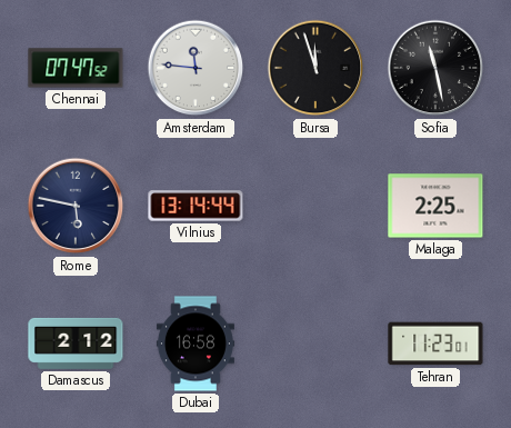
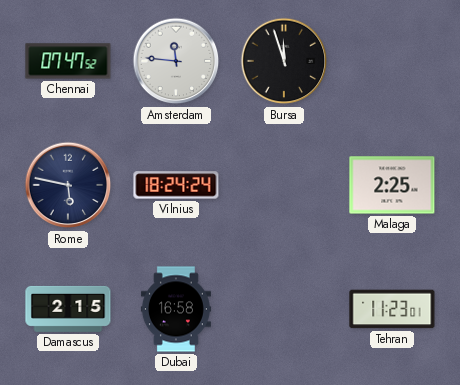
Sofia: 11:28 -> none (435, 68)
Vilnius: 13:14 -> 18:24 (176, 185)
Damascus: 2:12 -> 2:15 (68, 309)
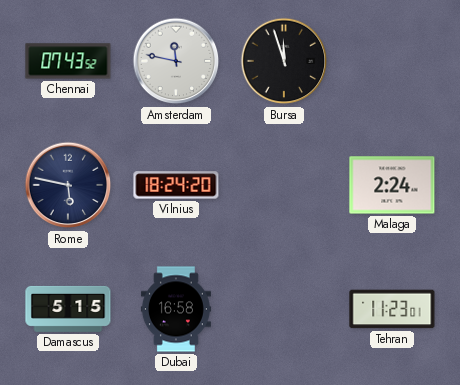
Chennai: 07:47 -> 07:43 (68, 61)
Amsterdam: 11:46 -> 11:47 (176, 61)
Vilnius: 18:24:24 -> 18:24:20 (176, 185)
Malaga: 2:25 -> 2:24 (392, 185)
Damascus: 2:15 -> 5:15 (68, 309)
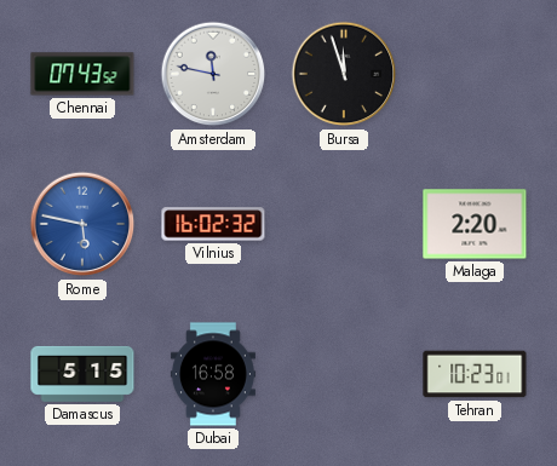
Rome dial: navy -> blue (82, 224)
Vilnius: 18:24 -> 16:02 (213, 224)
Malaga: 2:24 -> 2:20 (475, 224)
Tehran: 11:23 -> 10:23 (475, 374)
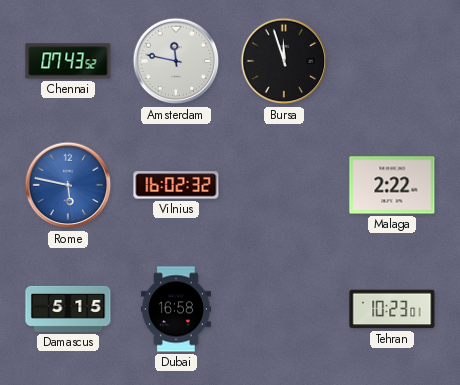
Malaga: 2:20 -> 2:22 (392, 185)
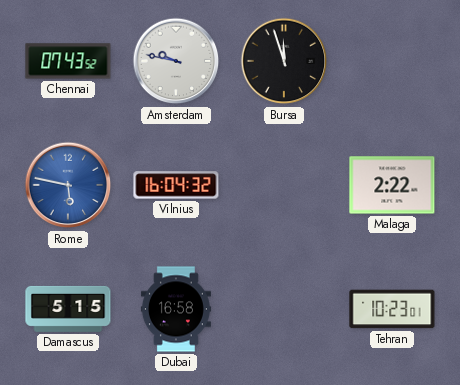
Amsterdam: 11:47 -> 9:47 (176, 61)
Vilnius: 16:02 -> 16:04 (176, 185)
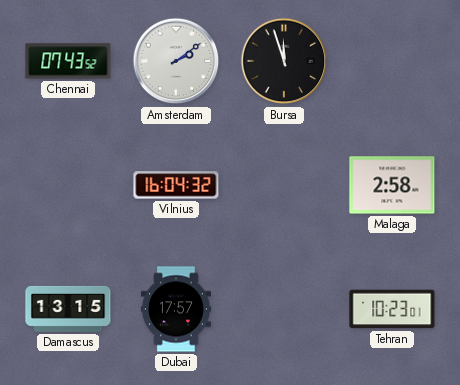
Amsterdam: 9:47 -> 2:09 (176, 61)
Rome: 5:47 -> none (68, 185)
Malaga: 2:22 -> 2:58 (392, 185)
Damascus: 5:15 -> 13:15 (68, 309)
Dubai: 16:58 -> 17:57 (176, 309)
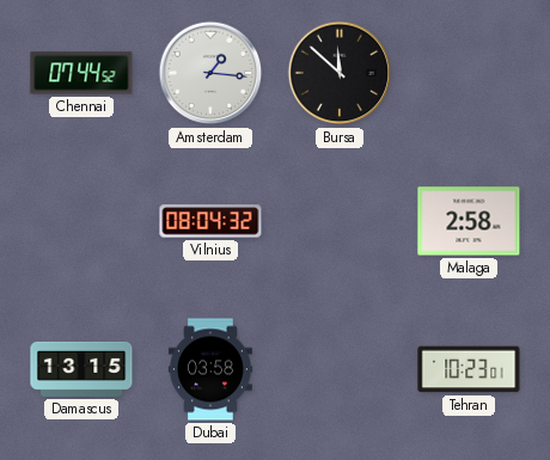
Chennai: 07:43 -> 07:44 (81, 73)
Amsterdam: 2:09 -> 1:16 (210, 73)
Bursa: 11:57 -> 11:52 (340, 73)
Vilnius: 16:04 -> 08:04 (210, 221)
Dubai: 17:57 -> 03:58 (210, 369)
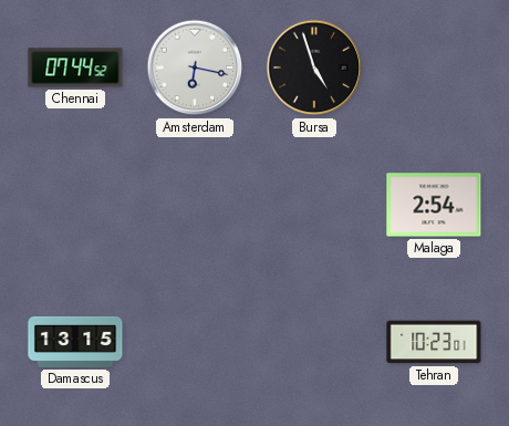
Amsterdam: 1:16 -> 6:17 (195, 67)
Bursa: 11:52 -> 4:57 (314, 67)
Vilnius: 08:04 -> none (210, 221)
Malaga: 2:58 -> 2:54 (434, 205)
Dubai: 03:58 -> none (210, 369)
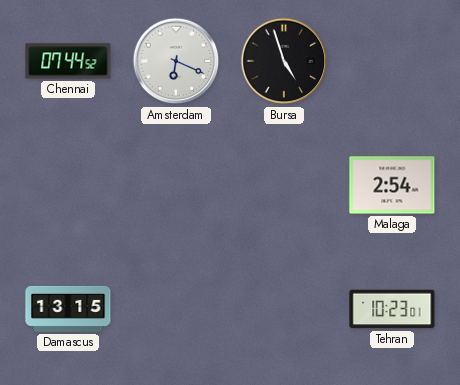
Amsterdam: 6:17 -> 6:19 (176, 61)
